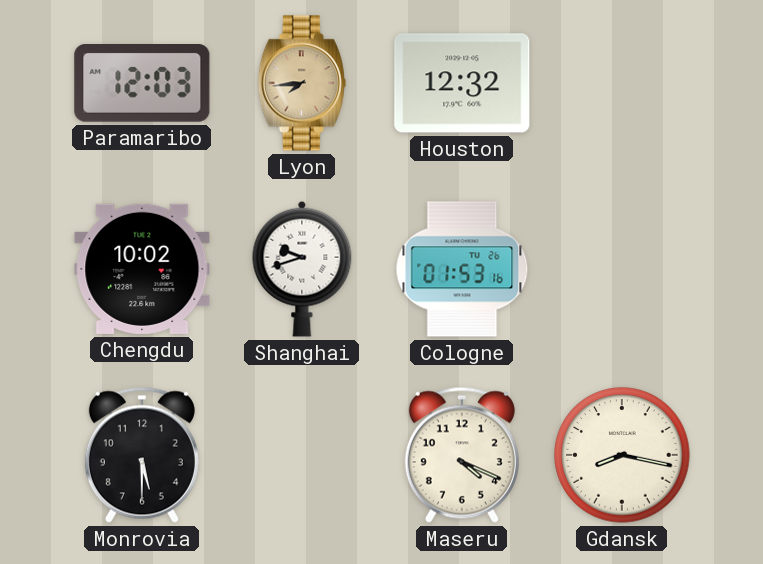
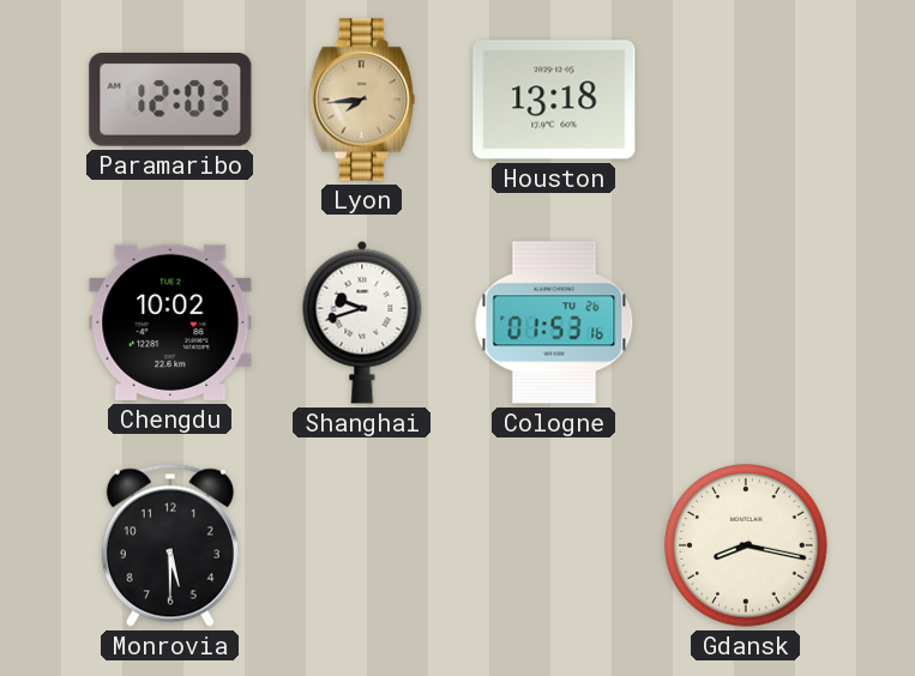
Houston: 12:32 -> 13:18 (554, 99)
Maseru: 4:19 -> none (462, 455)
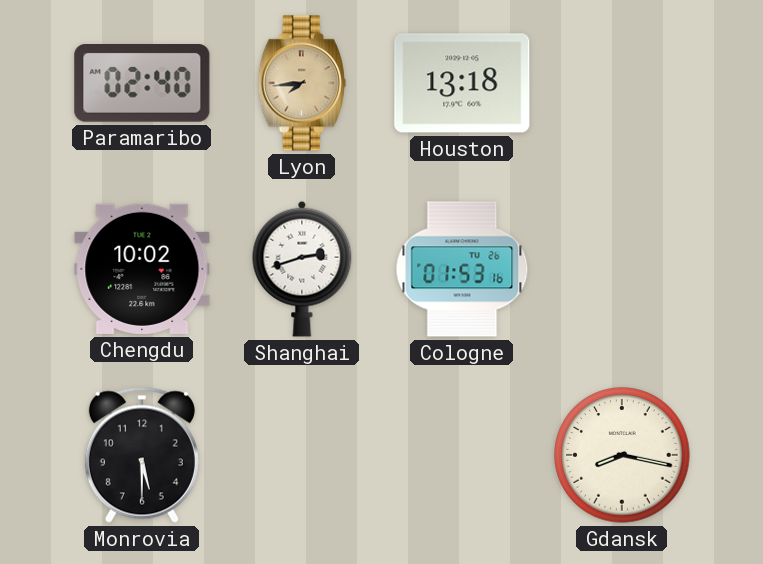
Paramaribo: 12:03 -> 02:40 (142, 84)
Shanghai: 9:42 -> 2:42 (302, 269)
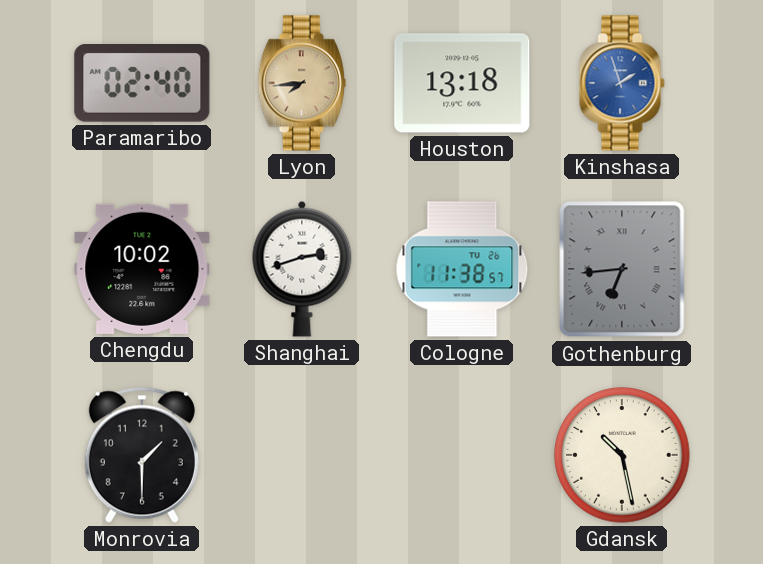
Kinshasa: none -> 1:57 (622, 83)
Cologne: 01:53 -> 11:38 (462, 269)
Gothenburg: none -> 6:44 (622, 269)
Monrovia: 5:30 -> 1:30 (142, 455)
Gdansk: 8:17 -> 10:28 (622, 455)
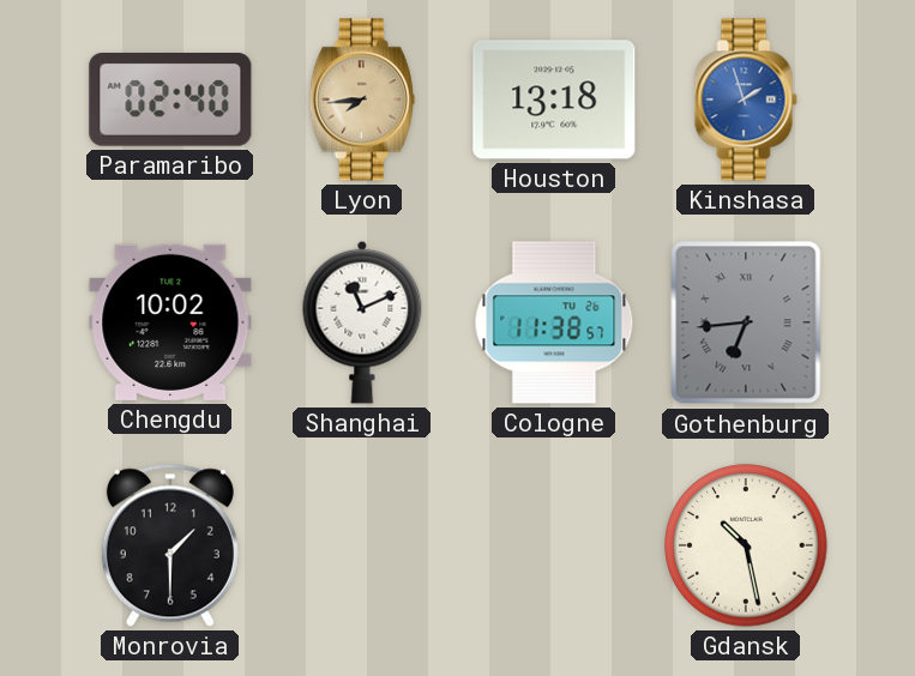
Shanghai: 2:42 -> 11:11 (362, 322)
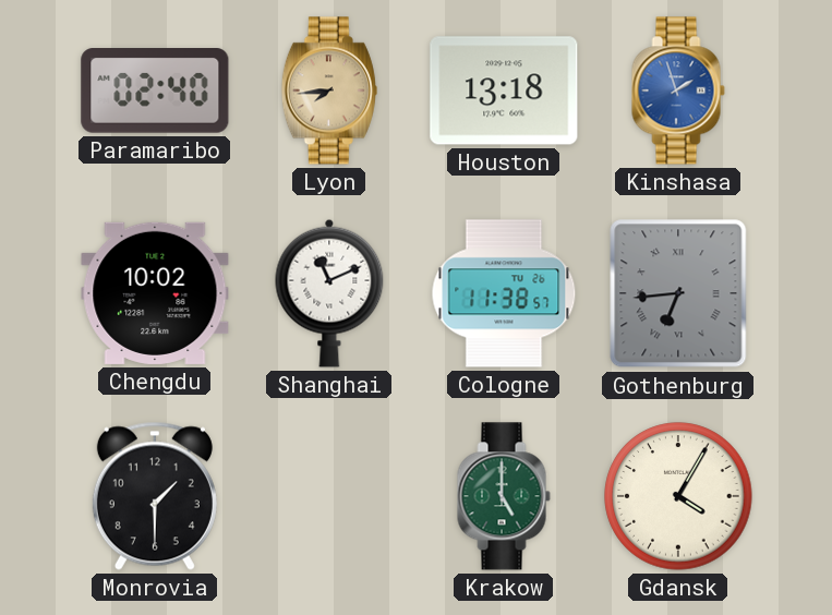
Krakow: none -> 5:00 (504, 496)
Gdansk: 10:28 -> 4:05 (678, 496)
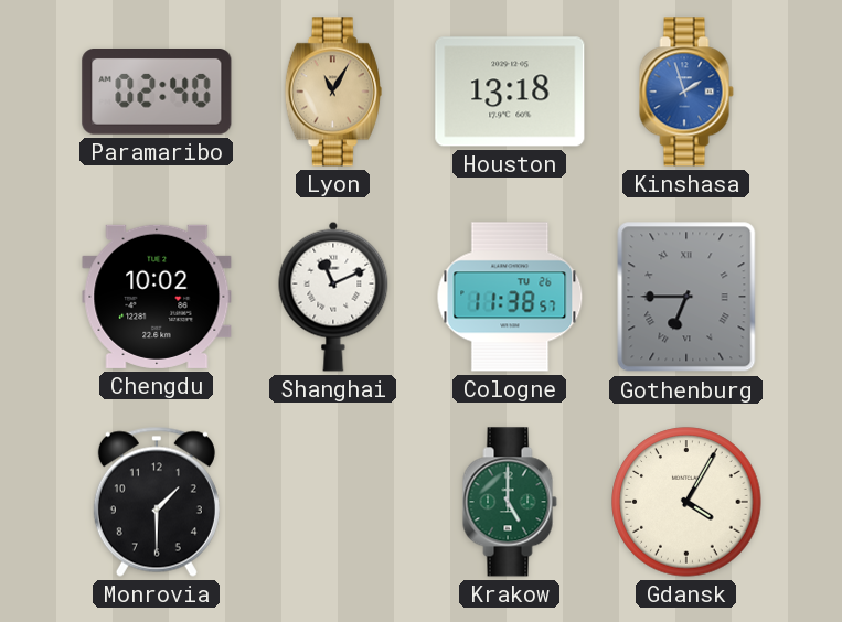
Lyon: 7:44 -> 11:05 (333, 92)
Gothenburg: 6:44 -> 6:45 (686, 297)
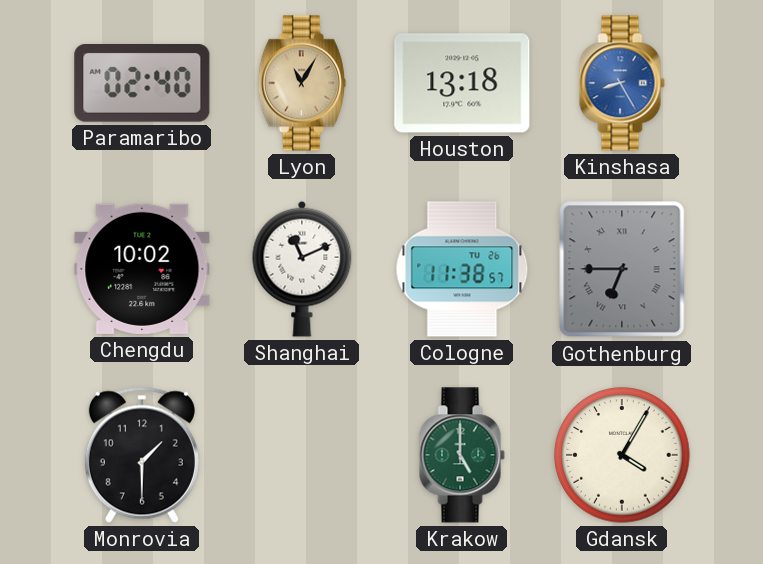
Kinshasa: 1:57 -> 8:25 (622, 83)
